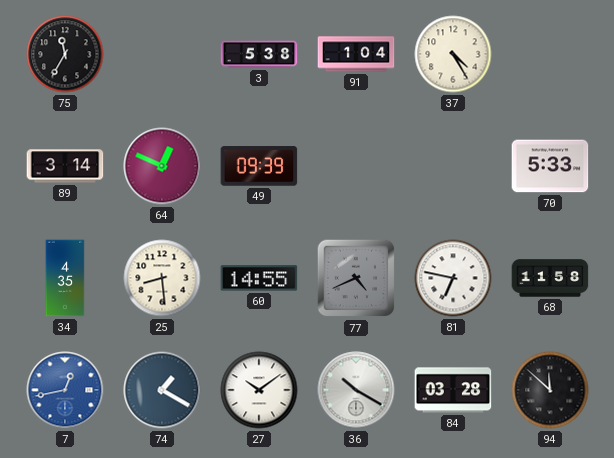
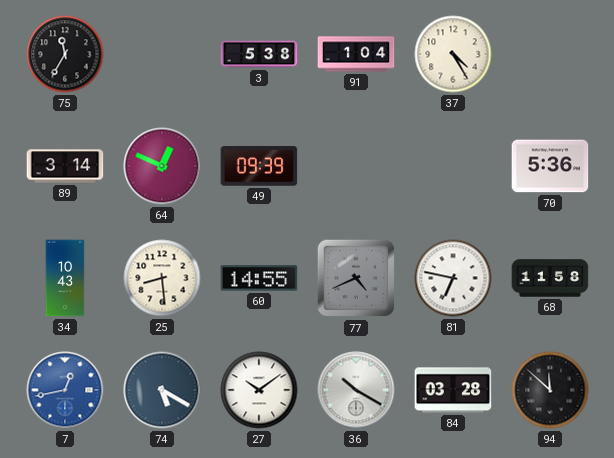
70: 5:33 -> 5:36 (550, 166)
34: 4:35 -> 10:43 (65, 278)
74: 1:20 -> 5:20 (162, 390)
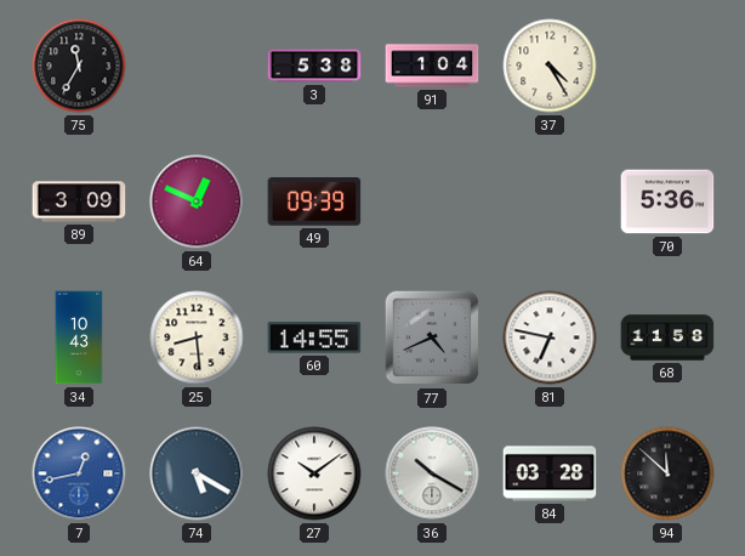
89: 3:14 -> 3:09 (79, 202)
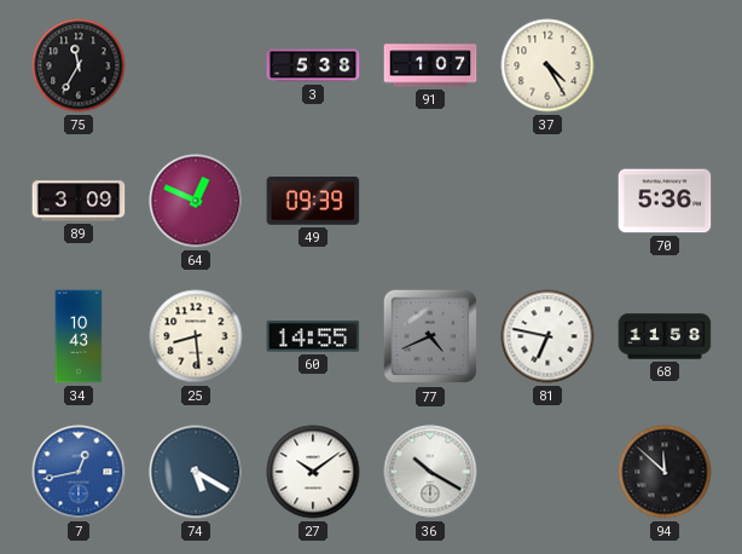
91: 1:04 -> 1:07 (430, 65)
84: 03:28 -> none (550, 473)
